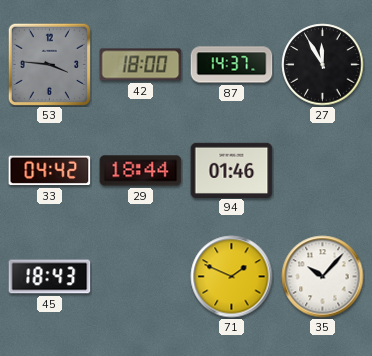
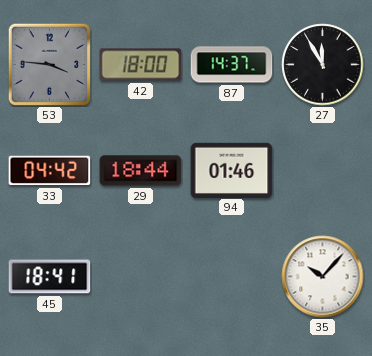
45: 18:43 -> 18:41 (50, 277)
71: 1:49 -> none (232, 277)
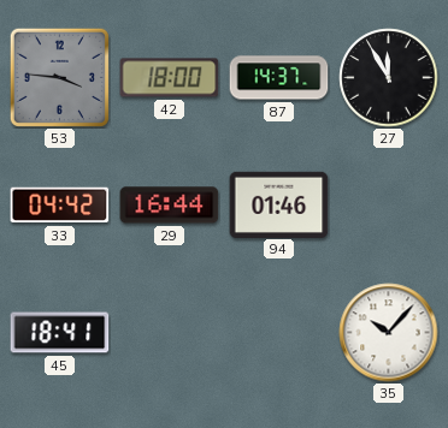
29: 18:44 -> 16:44 (170, 206)
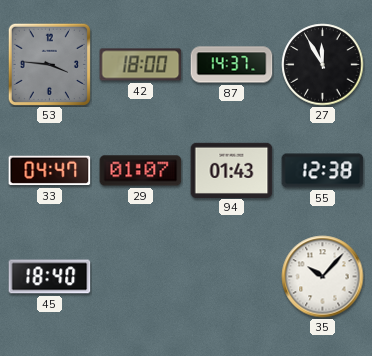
33: 04:42 -> 04:47 (50, 171)
29: 16:44 -> 01:07 (141, 171)
94: 01:46 -> 01:43 (232, 170)
55: none -> 12:38 (323, 171)
45: 18:41 -> 18:40 (50, 277)
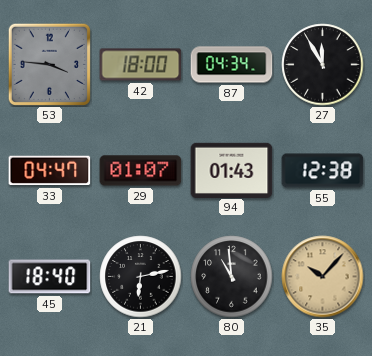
87: 14:37 -> 04:34 (232, 65)
21: none -> 6:13 (141, 277)
80: none -> 10:59 (232, 277)
35 dial: white -> champagne (323, 277)
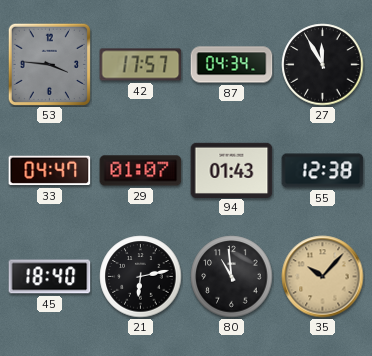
42: 18:00 -> 17:57 (141, 65)
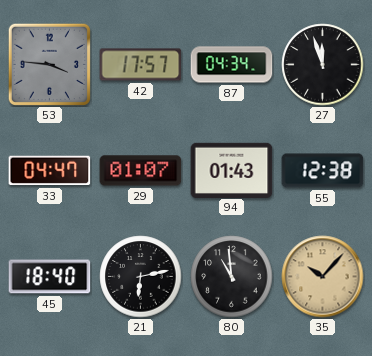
27: 11:55 -> 11:57 (323, 65)
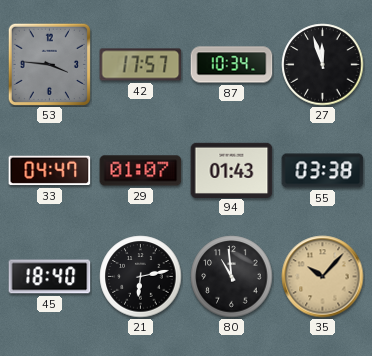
87: 04:34 -> 10:34 (232, 65)
55: 12:38 -> 03:38 (323, 171)
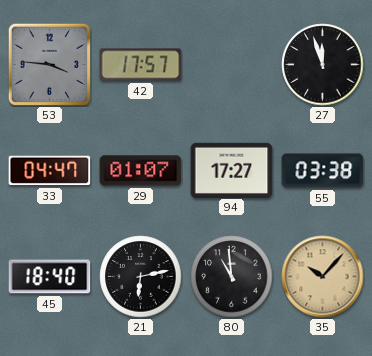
87: 10:34 -> none (232, 65)
94: 01:43 -> 17:27 (232, 170)
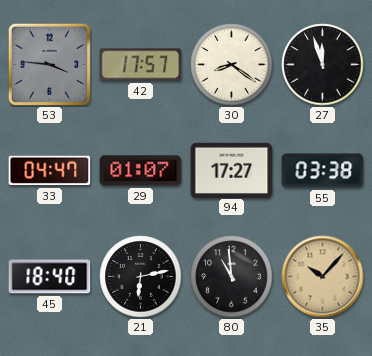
30: none -> 8:21 (232, 65)
